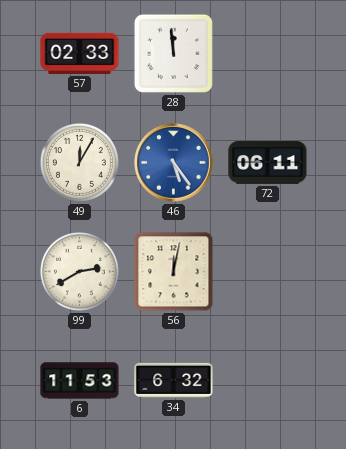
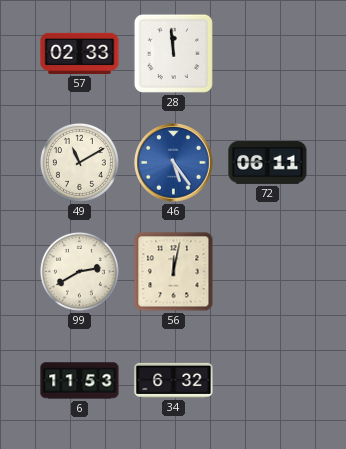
49: 12:05 -> 11:10 (79, 162)
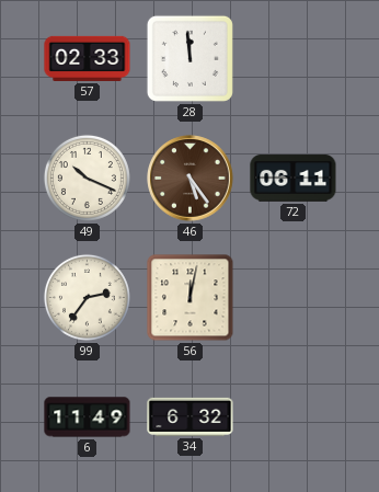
49: 11:10 -> 10:19 (87, 178)
46 dial: blue -> brown (191, 179)
99: 2:40 -> 2:36 (87, 297)
6: 11:53 -> 11:49 (88, 417)
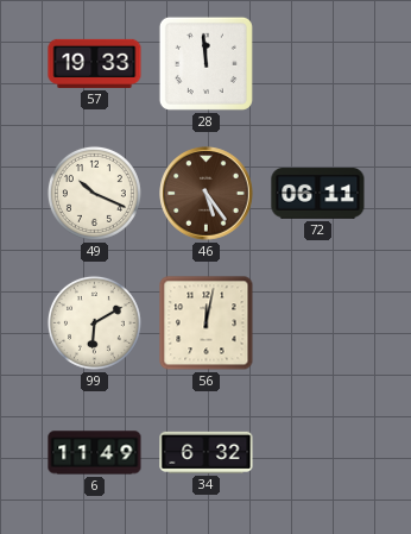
57: 02:33 -> 19:33 (95, 63)
99: 2:36 -> 6:10 (94, 322)
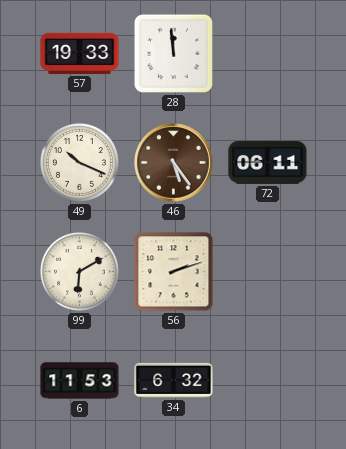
56: 12:02 -> 2:12 (174, 272)
6: 11:49 -> 11:53 (80, 381)
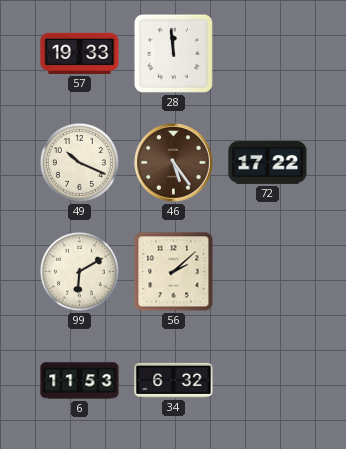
72: 06:11 -> 17:22 (268, 163)
56: 2:12 -> 2:08 (174, 272)
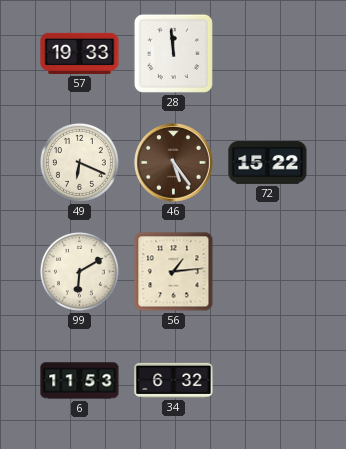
49: 10:19 -> 6:19 (79, 162)
72: 17:22 -> 15:22 (268, 163)
56: 2:08 -> 1:14 (174, 272)
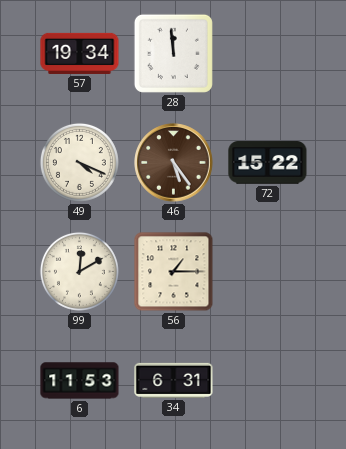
57: 19:33 -> 19:34 (80, 53)
49: 6:19 -> 4:19 (79, 162)
99: 6:10 -> 12:10 (79, 271)
56: 1:14 -> 1:15 (174, 272)
34: 6:32 -> 6:31 (174, 380)
